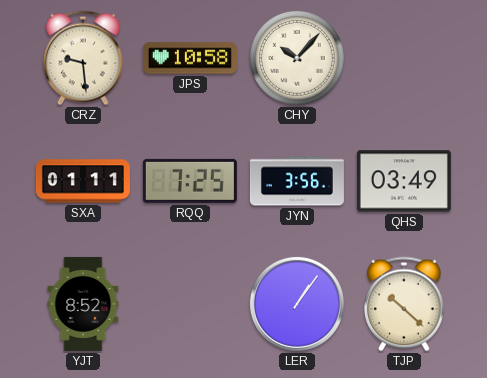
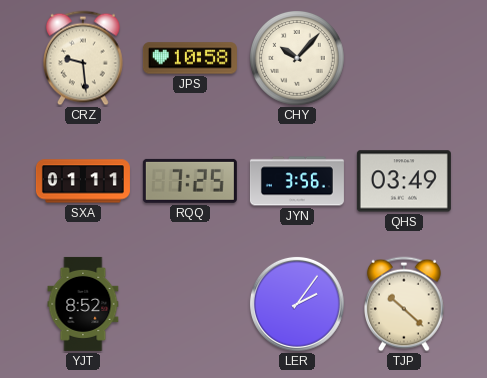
LER: 1:06 -> 2:06 (297, 304)
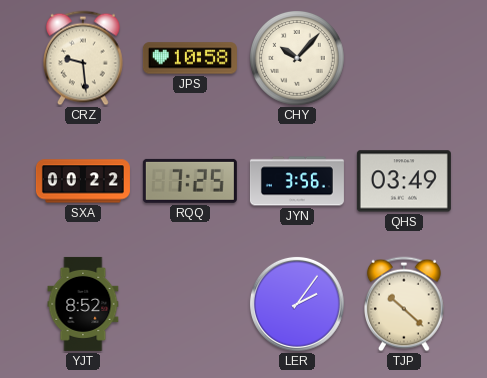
SXA: 01:11 -> 00:22 (83, 181)
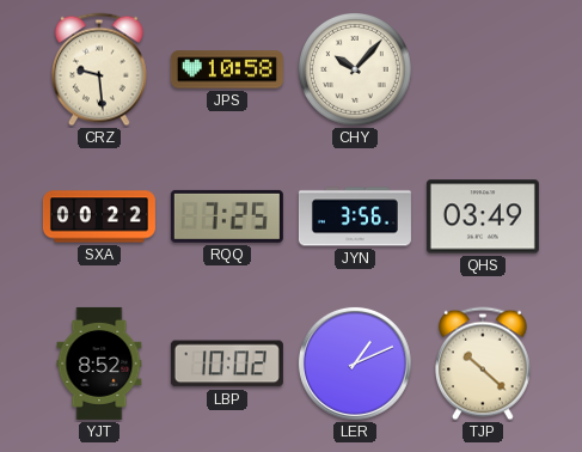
LBP: none -> 10:02 (227, 364)
LER: 2:06 -> 1:11 (355, 364)
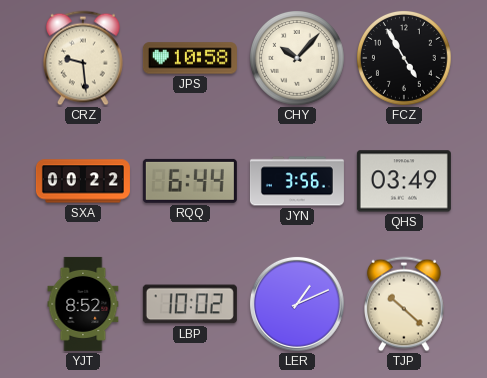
FCZ: none -> 4:55 (405, 59)
RQQ: 7:25 -> 6:44 (190, 181)
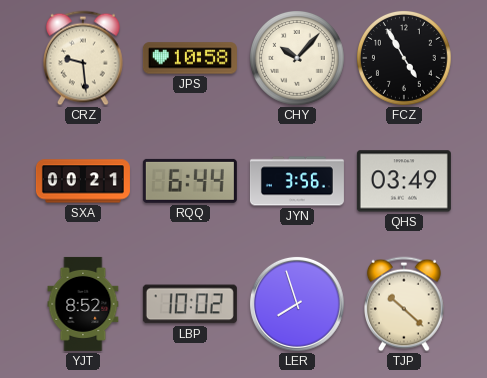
SXA: 00:22 -> 00:21 (83, 181)
LER: 1:11 -> 7:57 (297, 304)
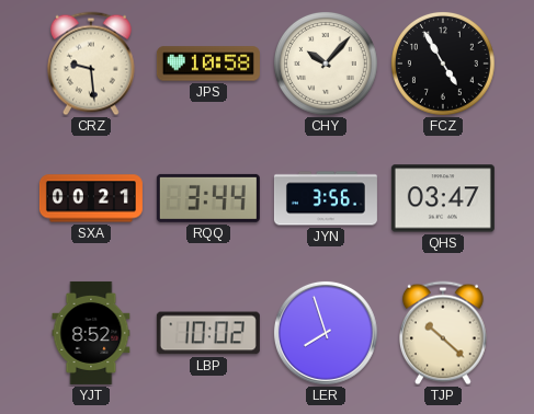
RQQ: 6:44 -> 3:44 (208, 198)
QHS: 03:49 -> 03:47 (443, 198)
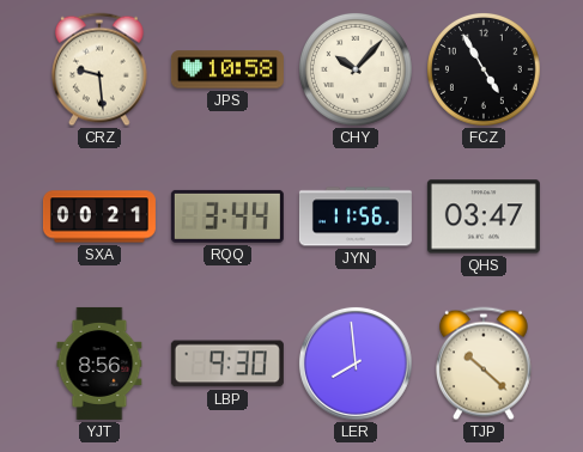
JYN: 3:56 -> 11:56 (356, 216)
YJT: 8:52 -> 8:56 (99, 364)
LBP: 10:02 -> 9:30 (227, 364)
LER: 7:57 -> 7:59 (356, 364)
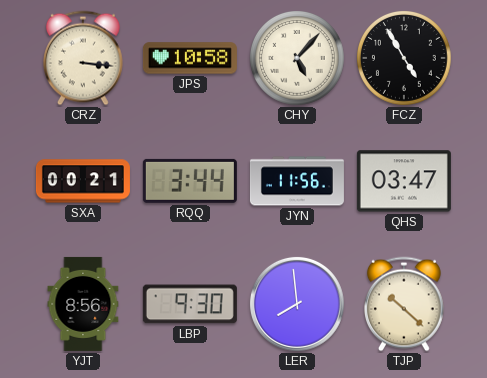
CRZ: 9:29 -> 3:16 (84, 58)
CHY: 10:07 -> 5:07 (298, 59)
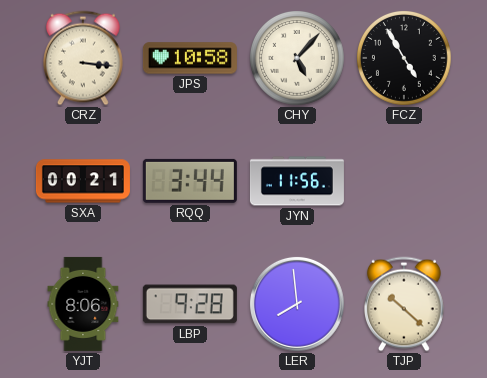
QHS: 03:47 -> none (404, 181)
YJT: 8:56 -> 8:06 (83, 304)
LBP: 9:30 -> 9:28 (190, 304)
